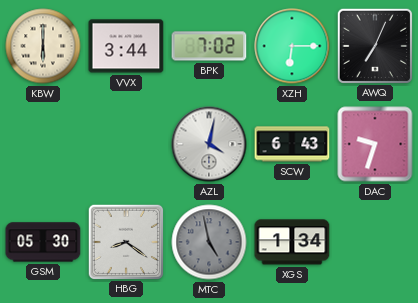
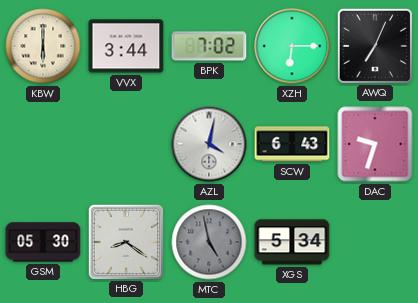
XGS: 1:34 -> 5:34 (292, 242)
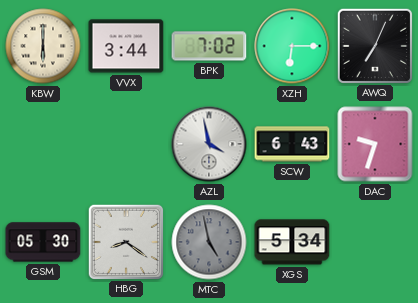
AZL: 4:02 -> 3:58 (209, 144)
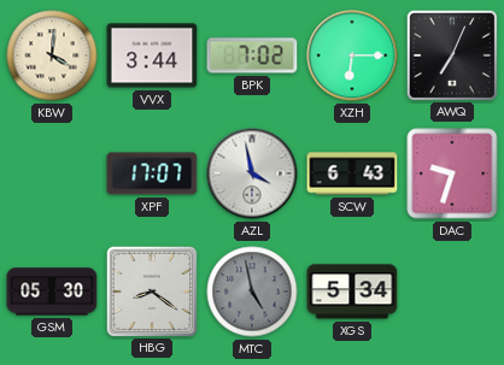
KBW: 6:00 -> 4:01 (52, 55)
XPF: none -> 17:07 (152, 173)
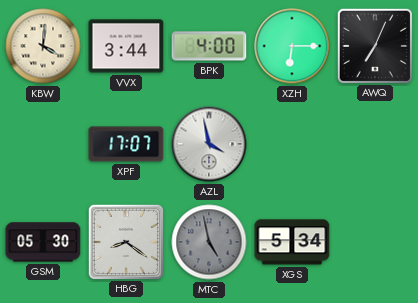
BPK: 7:02 -> 4:00 (209, 46)
SCW: 6:43 -> none (352, 173)
DAC: 9:33 -> none (452, 173)
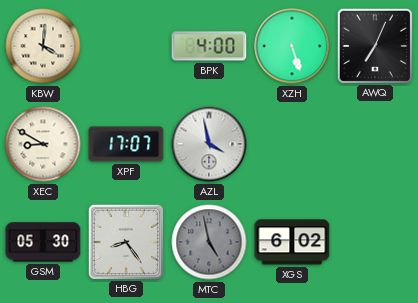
VVX: 3:44 -> none (126, 46)
XZH: 6:15 -> 5:27 (292, 46)
XEC: none -> 8:50 (43, 144)
HBG: 8:21 -> 8:24 (125, 241)
XGS: 5:34 -> 6:02 (292, 242)
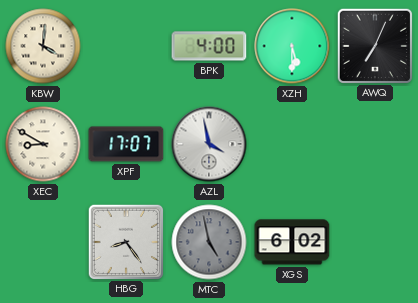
XZH: 5:27 -> 5:30 (292, 46)
GSM: 05:30 -> none (43, 242)
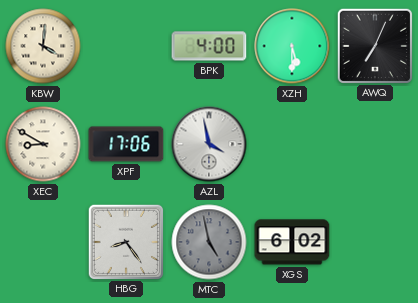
XPF: 17:07 -> 17:06 (126, 144)
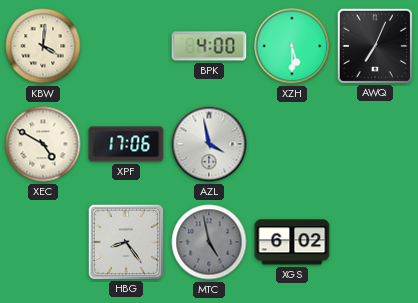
XEC: 8:50 -> 4:50 (43, 144)
